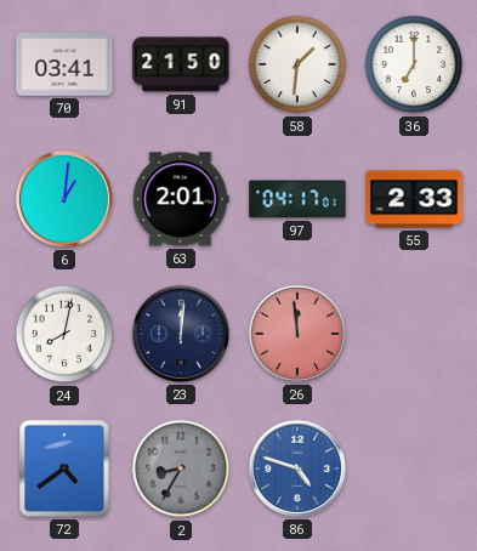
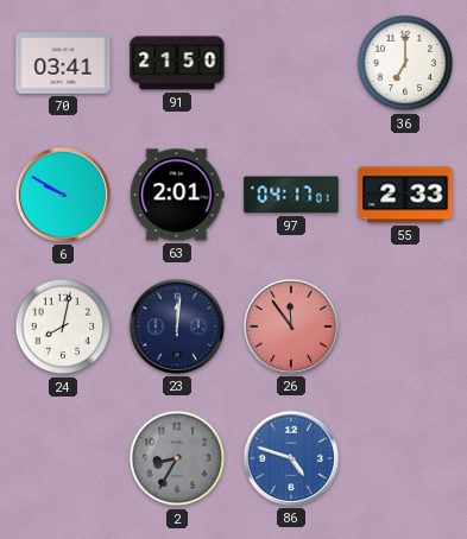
58: 1:31 -> none (297, 64)
6: 1:01 -> 9:50 (63, 195)
26: 11:59 -> 11:54 (291, 326)
72: 4:39 -> none (64, 468)
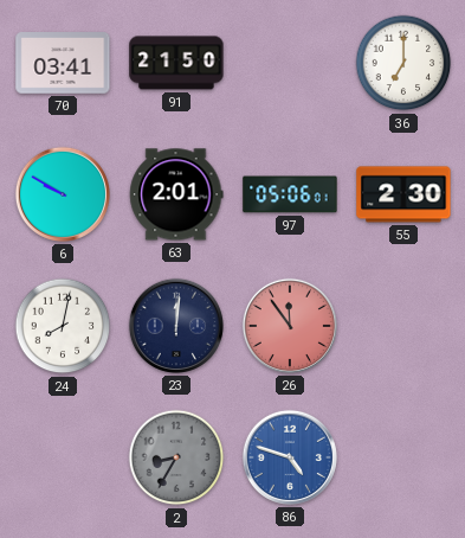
97: 04:17 -> 05:06 (290, 194)
55: 2:33 -> 2:30 (403, 194)
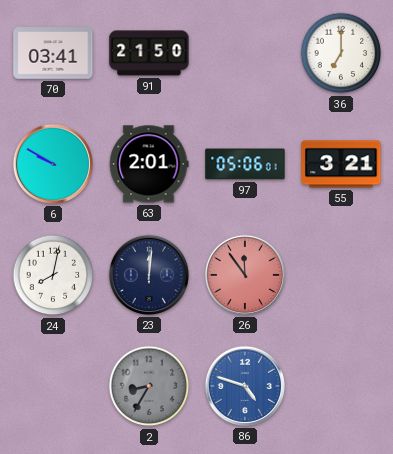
55: 2:30 -> 3:21 (341, 164)
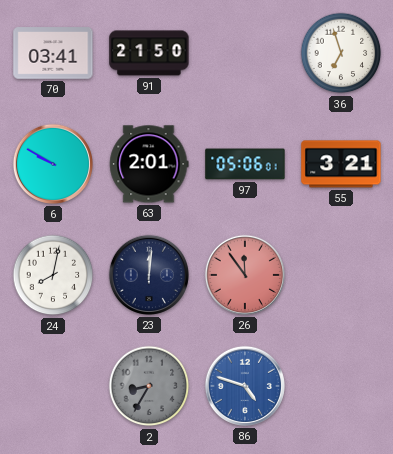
36: 7:00 -> 6:57 (341, 53)
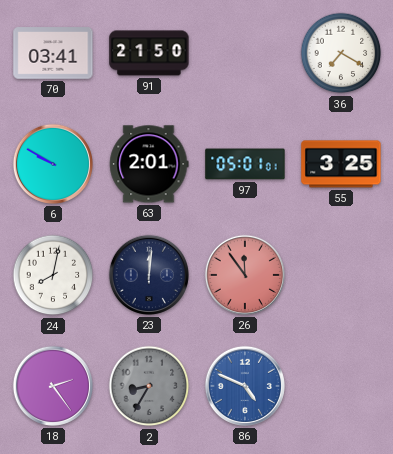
36: 6:57 -> 7:20 (341, 53)
97: 05:06 -> 05:01 (245, 164)
55: 3:21 -> 3:25 (341, 164)
18: none -> 2:24 (53, 386)
86: 4:48 -> 4:49 (245, 386)
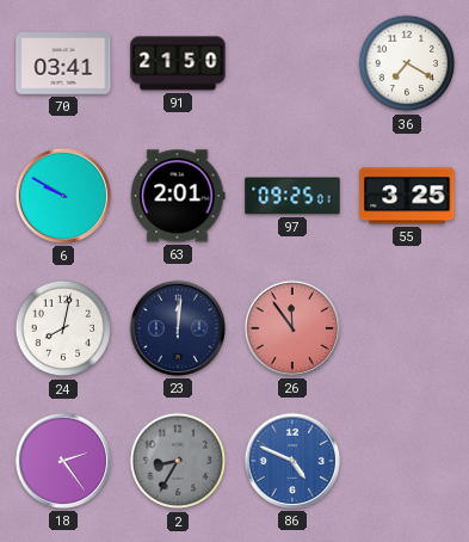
97: 05:01 -> 09:25 (292, 196)
